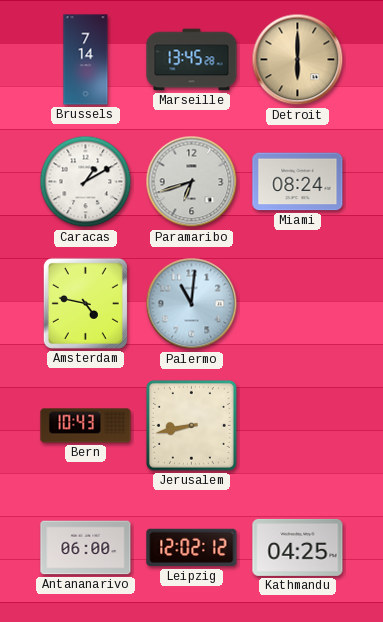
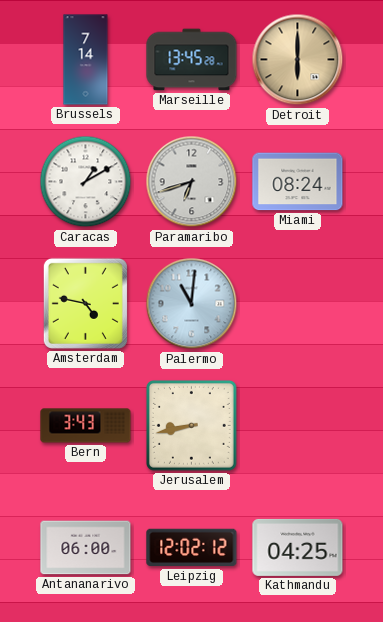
Bern: 10:43 -> 3:43 (86, 426)
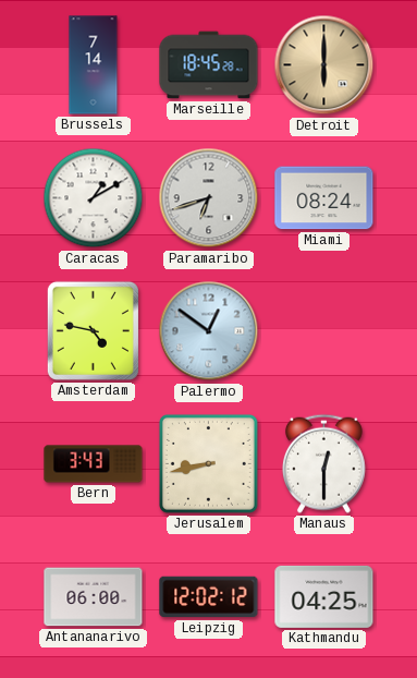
Marseille: 13:45 -> 18:45 (209, 65)
Palermo: 11:01 -> 12:51 (209, 331)
Manaus: none -> 12:30 (323, 463)
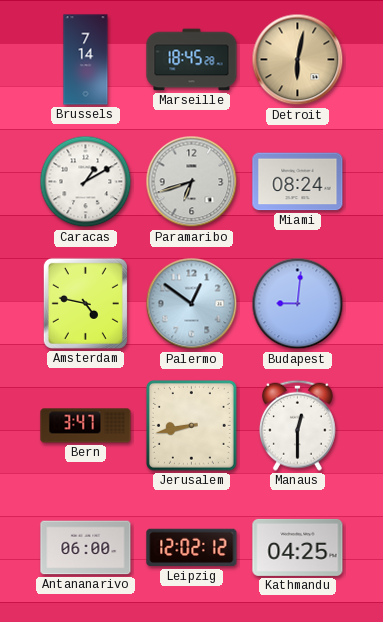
Detroit: 6:00 -> 6:02 (298, 60)
Budapest: none -> 9:01 (298, 304)
Bern: 3:43 -> 3:47 (86, 426)
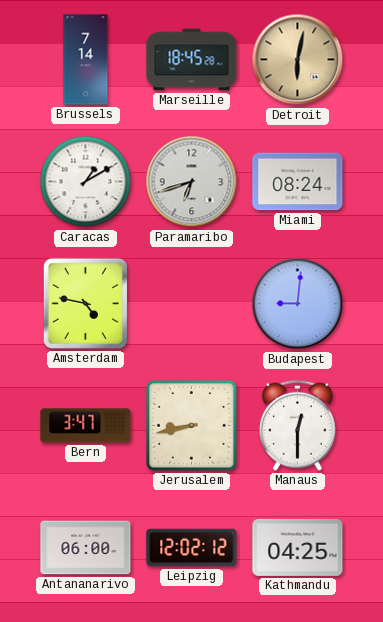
Palermo: 12:51 -> none (192, 304)
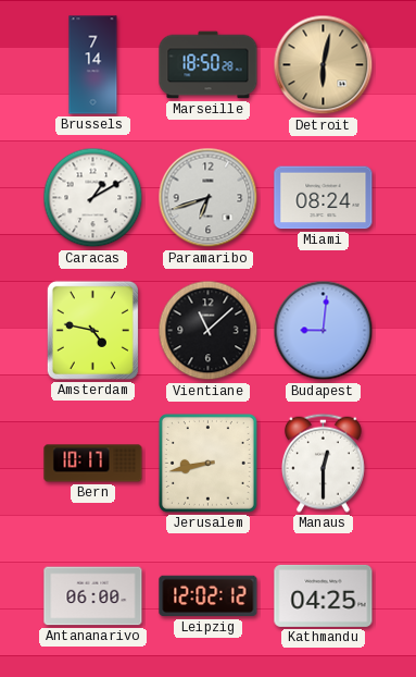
Marseille: 18:45 -> 18:50 (209, 65)
Vientiane: none -> 11:08 (209, 331)
Bern: 3:47 -> 10:17 (93, 464)
